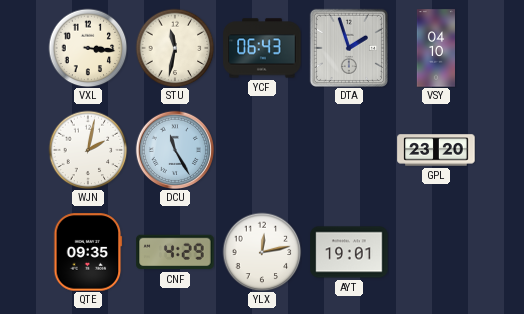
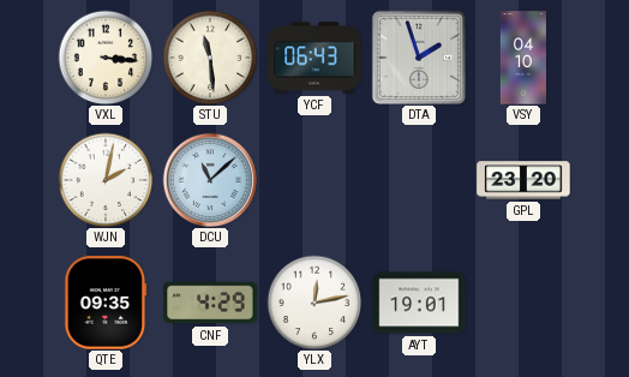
STU: 11:32 -> 11:29 (210, 58)
DCU: 11:25 -> 11:08 (209, 179)
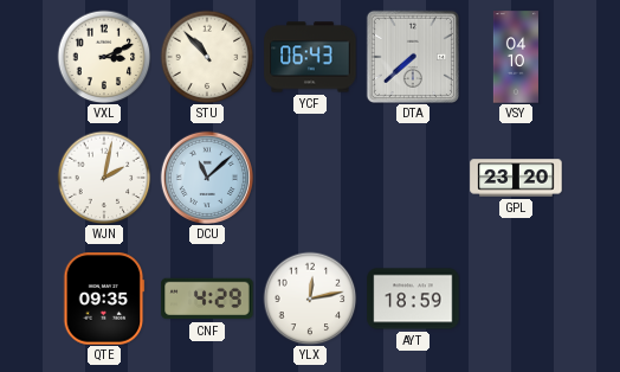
VXL: 3:16 -> 3:11 (104, 57)
STU: 11:29 -> 10:53 (207, 57)
DTA: 1:57 -> 7:38 (413, 57)
AYT: 19:01 -> 18:59 (413, 299)
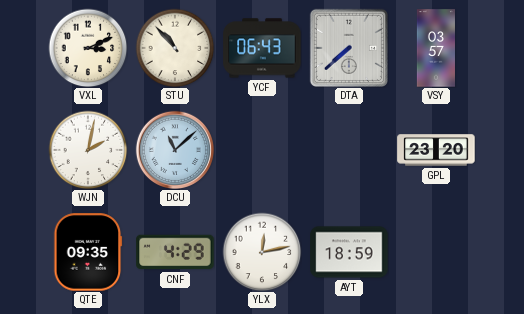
VSY: 04:10 -> 03:57 (435, 48)
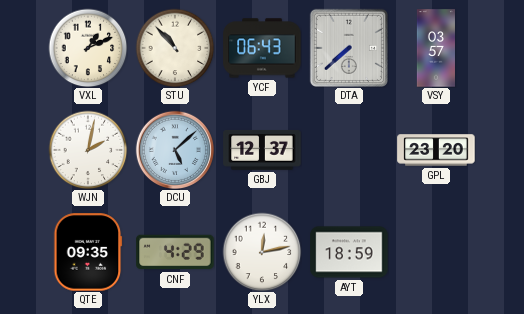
VXL: 3:11 -> 1:11 (88, 48)
DCU: 11:08 -> 5:08 (174, 149)
GBJ: none -> 12:37 (262, 150)
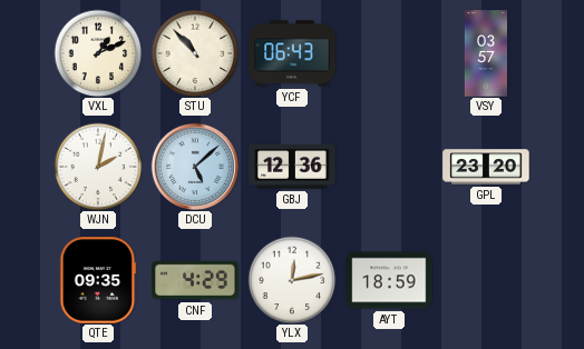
DTA: 7:38 -> none (349, 48)
GBJ: 12:37 -> 12:36 (292, 167)
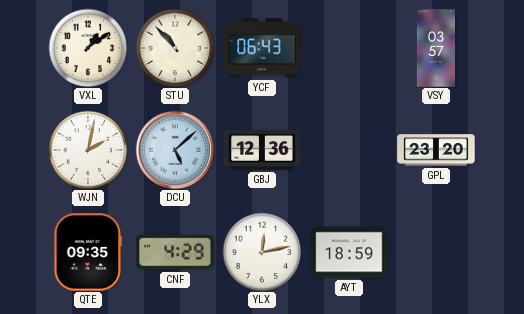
VXL: 1:11 -> 1:09 (88, 48)
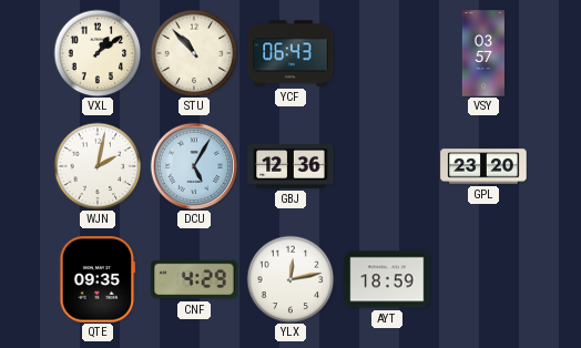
DCU: 5:08 -> 5:05 (193, 165)
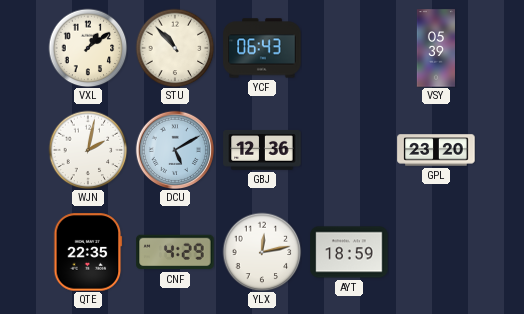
VSY: 03:57 -> 05:39 (435, 48)
DCU: 5:05 -> 5:10 (174, 149)
QTE: 09:35 -> 22:35 (88, 252)
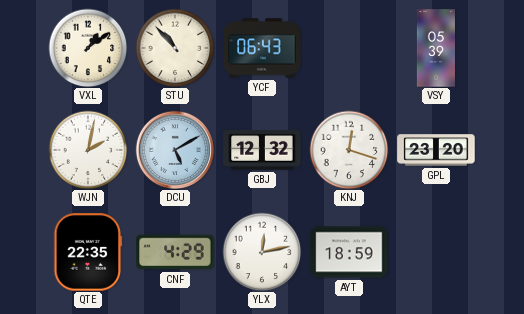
GBJ: 12:36 -> 12:32 (262, 150)
KNJ: none -> 12:18 (349, 150)
